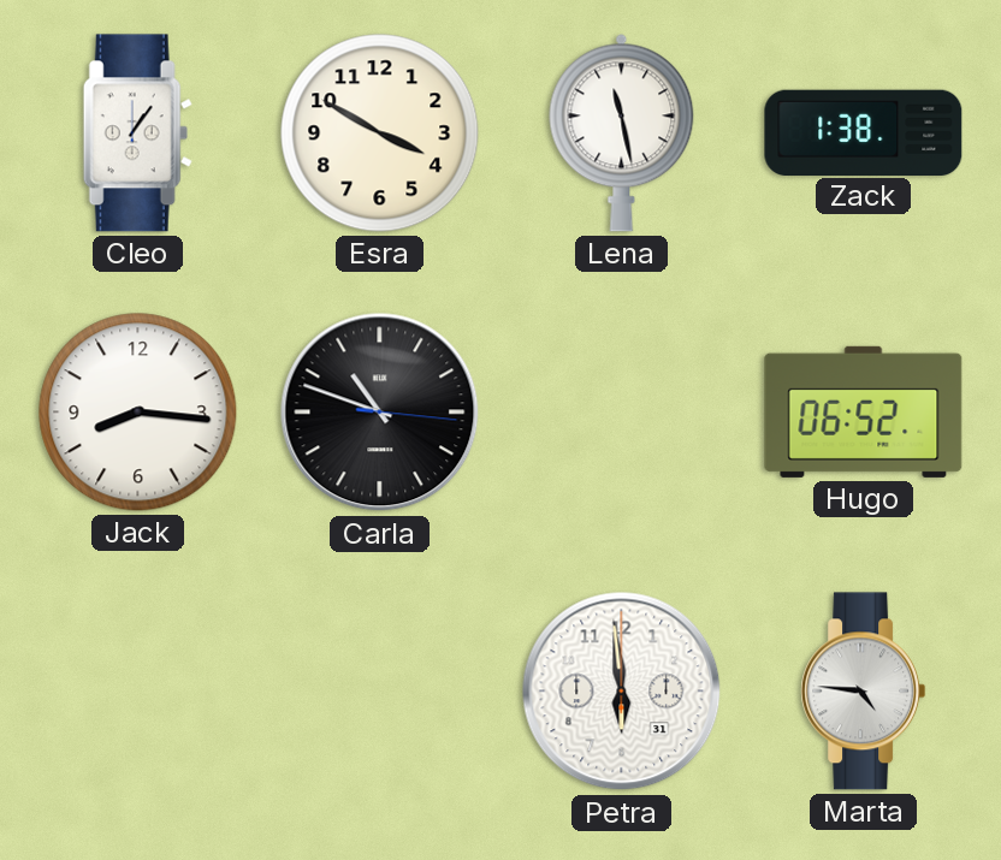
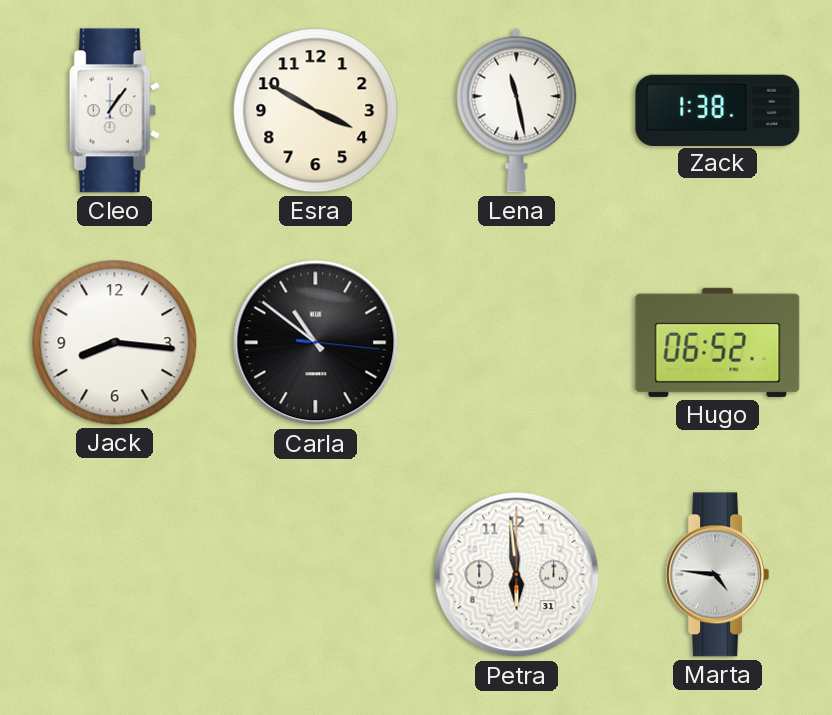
Carla: 10:48 -> 10:51 (316, 343)
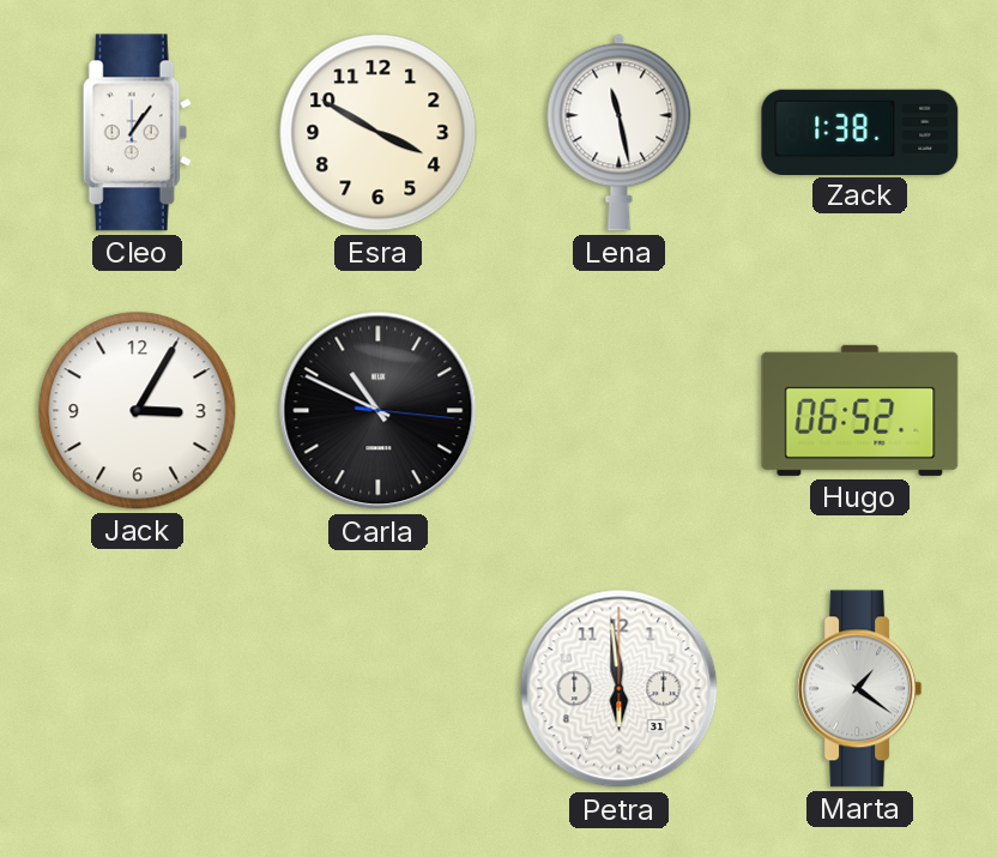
Jack: 8:16 -> 3:05 (138, 411)
Carla: 10:51 -> 10:49 (379, 411)
Marta: 4:46 -> 1:21 (860, 689)
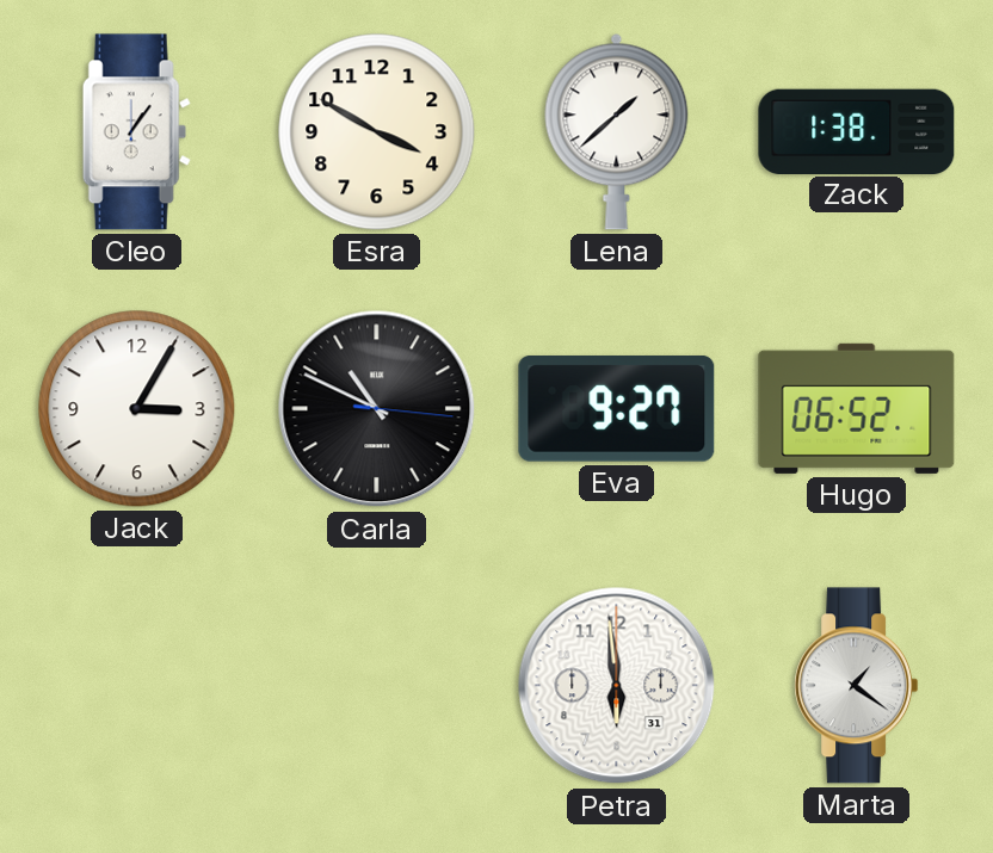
Lena: 11:28 -> 1:38 (617, 131)
Eva: none -> 9:27 (617, 409)
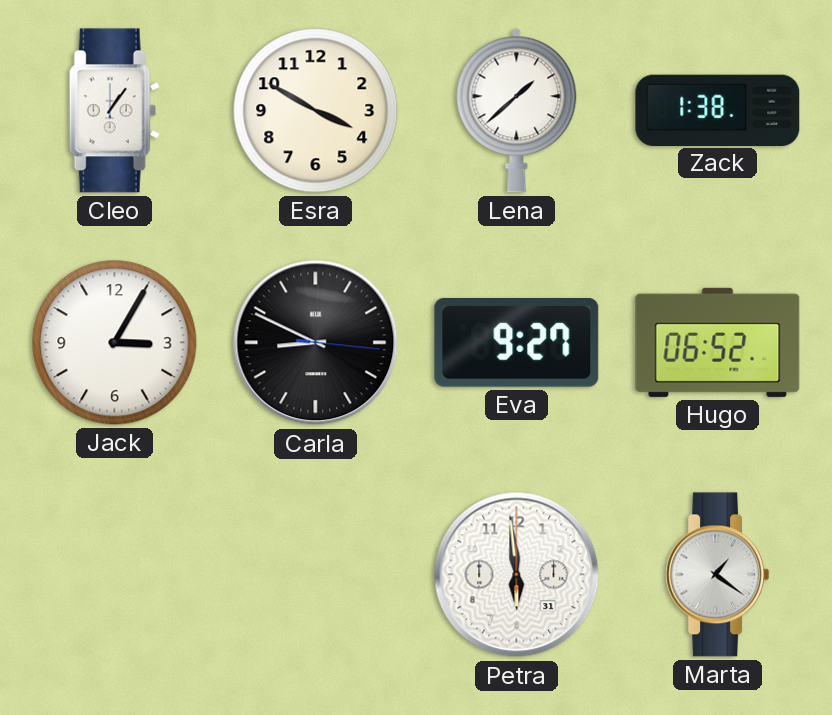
Carla: 10:49 -> 8:49 (316, 343)
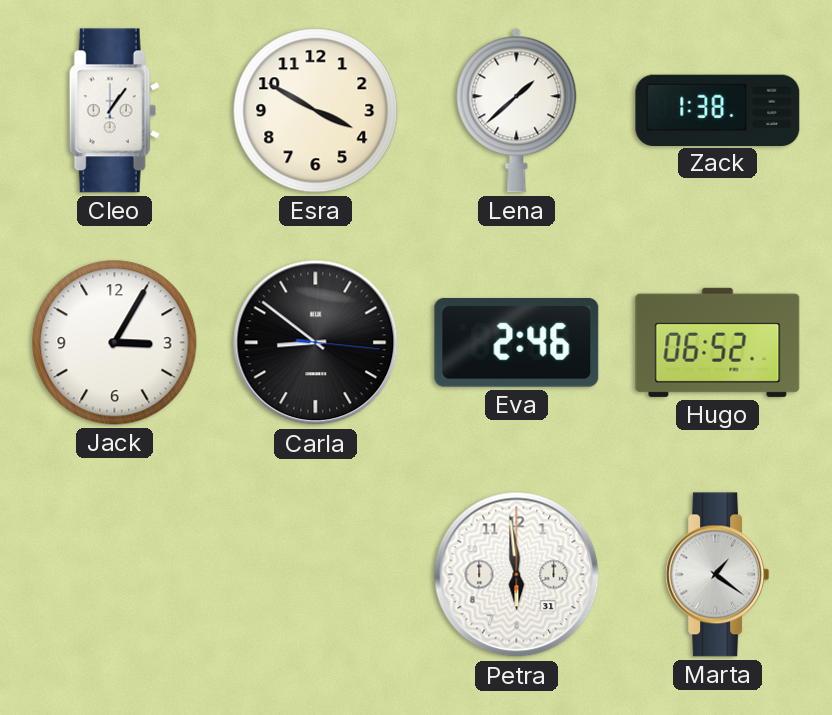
Carla: 8:49 -> 8:51 (316, 343)
Eva: 9:27 -> 2:46 (517, 343)
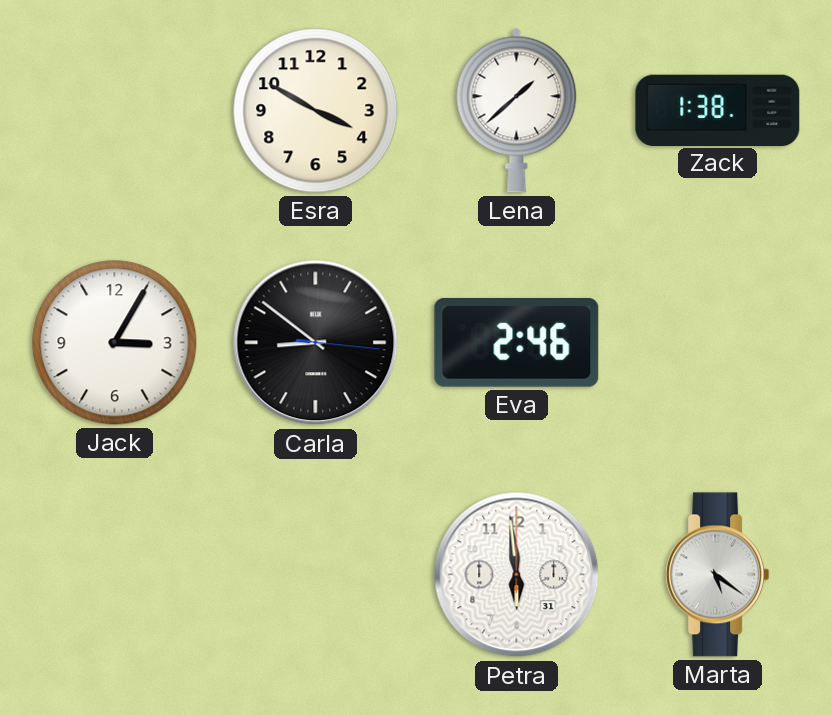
Cleo: 1:06 -> none (114, 111)
Hugo: 06:52 -> none (718, 342)
Marta: 1:21 -> 5:21 (718, 575)
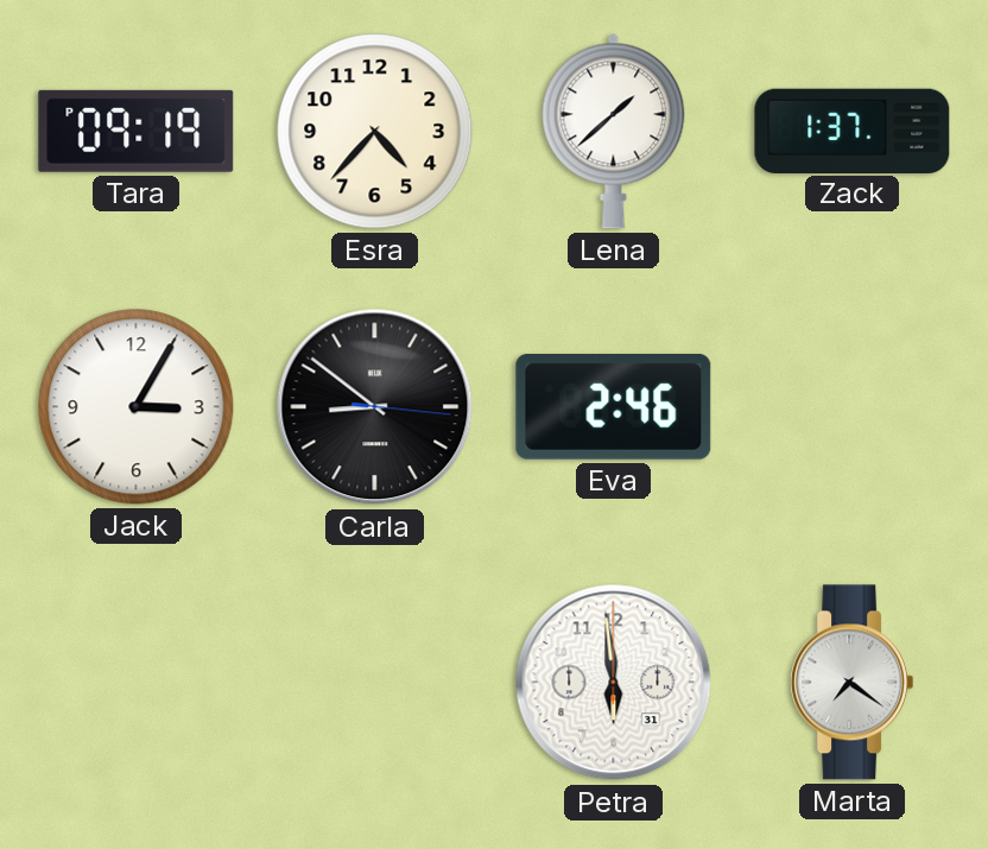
Tara: none -> 09:19 (137, 131)
Esra: 3:50 -> 4:37 (375, 132)
Zack: 1:38 -> 1:37 (853, 131)
Marta: 5:21 -> 7:21 (853, 683)
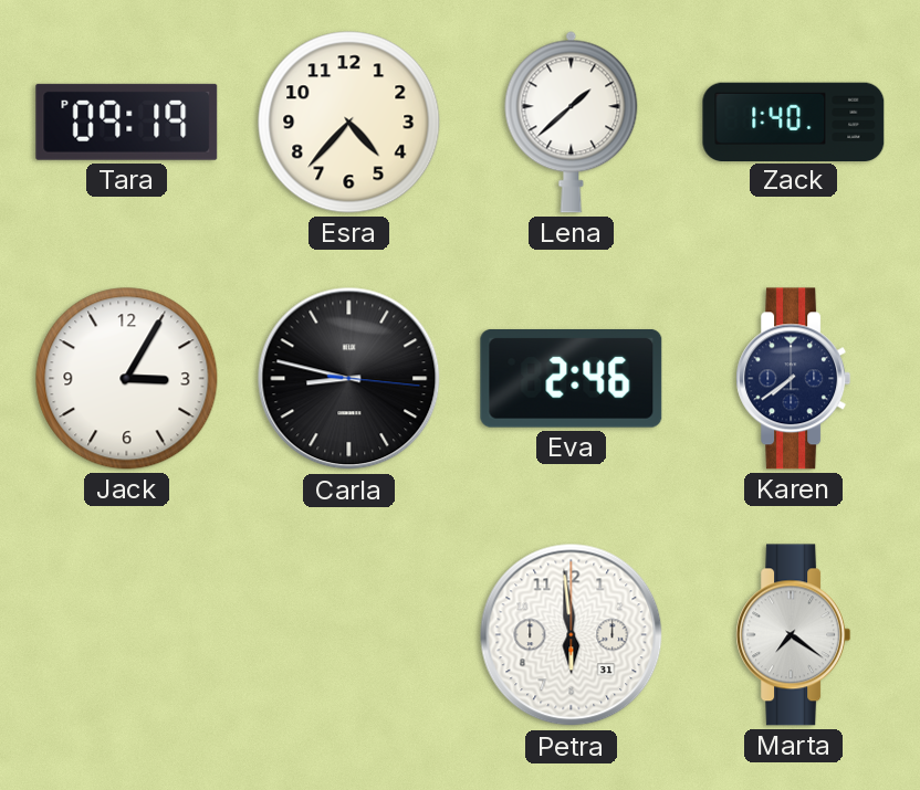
Zack: 1:37 -> 1:40 (794, 122)
Carla: 8:51 -> 8:47 (349, 379)
Karen: none -> 7:39 (794, 379)
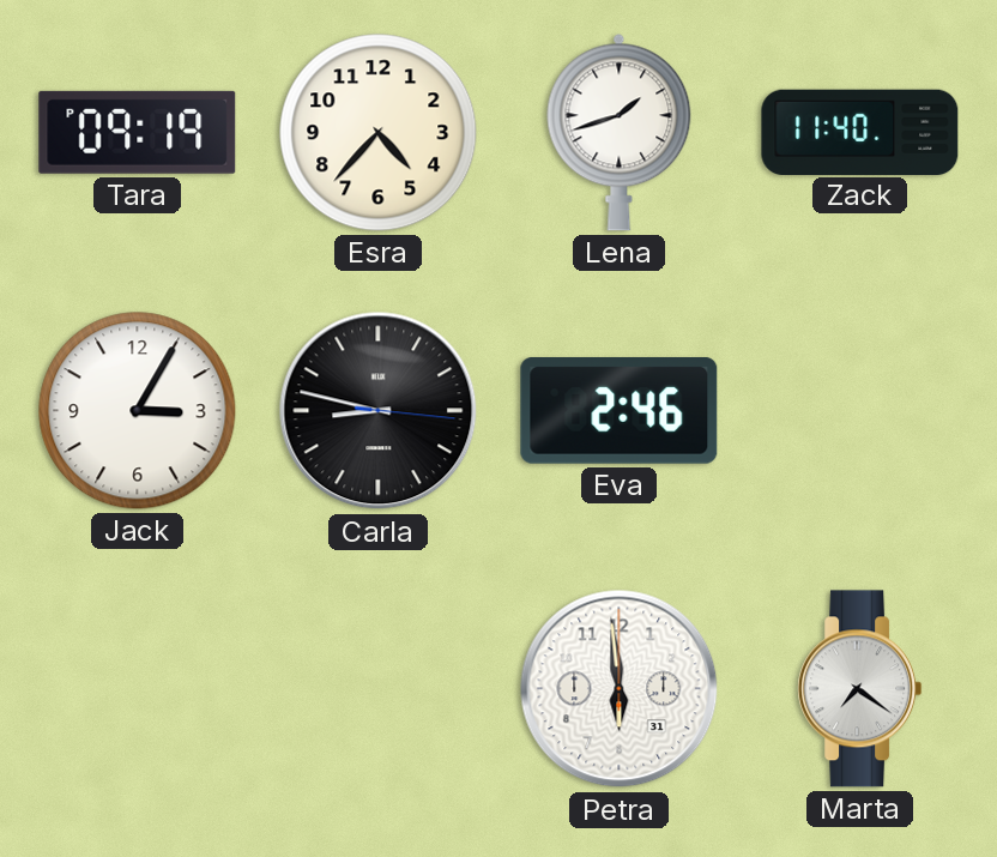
Lena: 1:38 -> 1:42 (620, 132)
Zack: 1:40 -> 11:40 (860, 132)
Karen: 7:39 -> none (794, 379)
